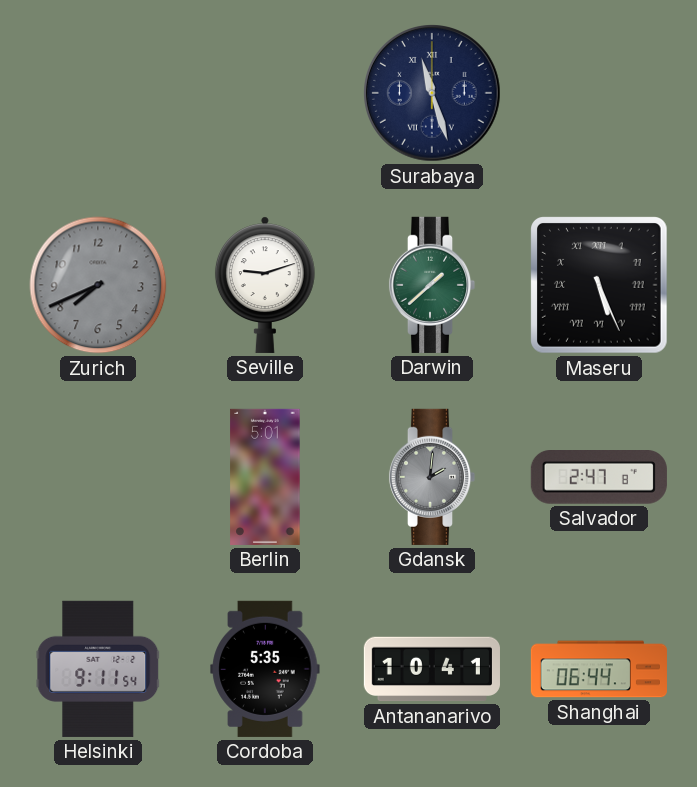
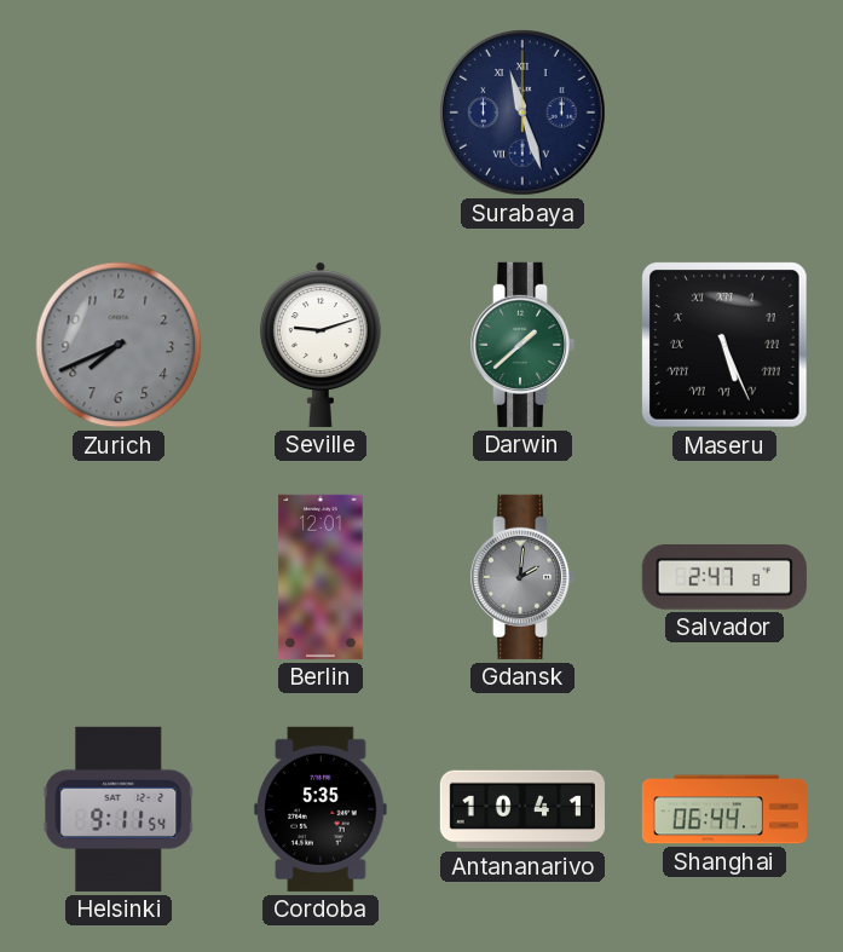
Berlin: 5:01 -> 12:01 (321, 577)
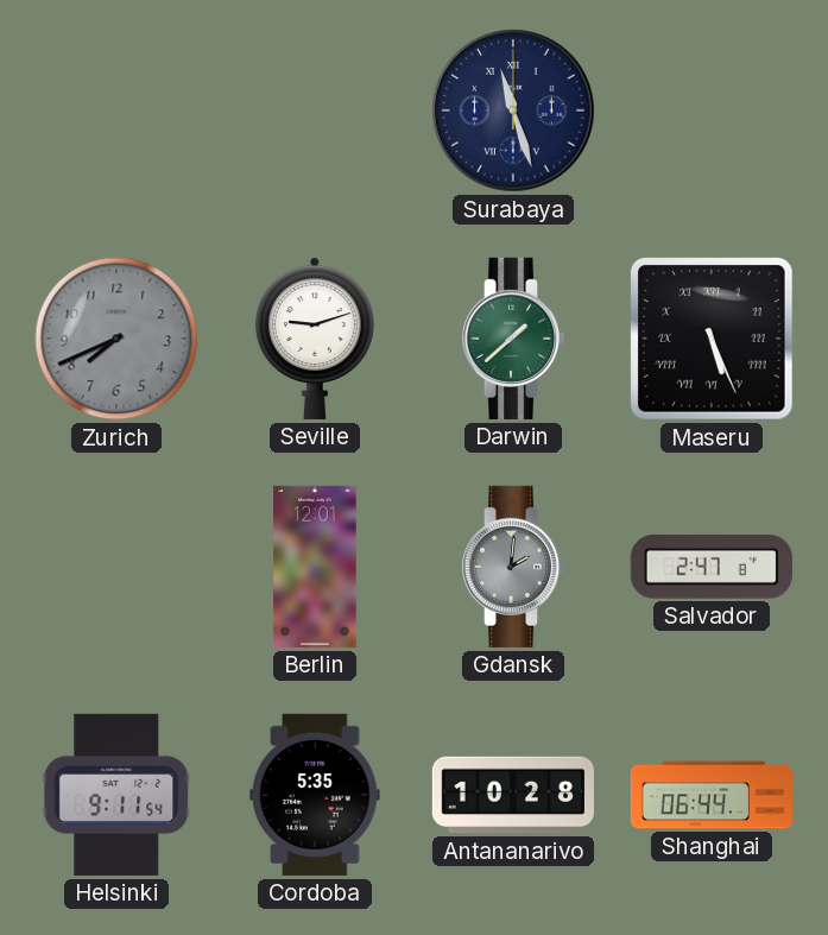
Antananarivo: 10:41 -> 10:28 (513, 795)
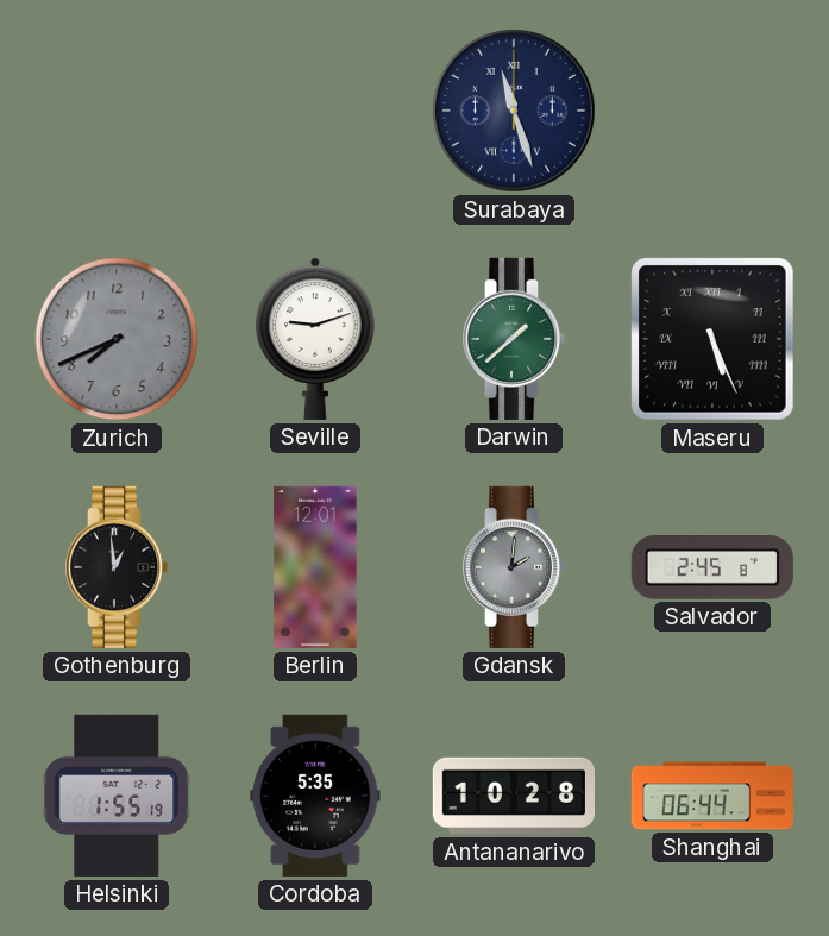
Gothenburg: none -> 12:59 (117, 567)
Salvador: 2:47 -> 2:45 (712, 568)
Helsinki: 9:11 -> 1:55 (117, 796)
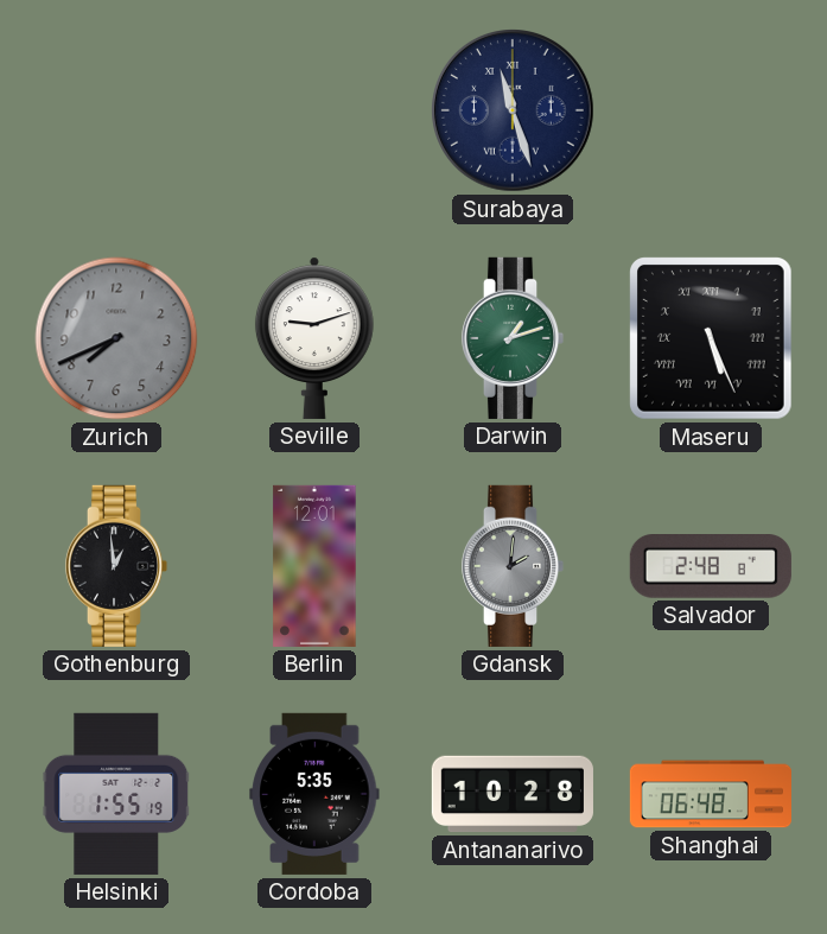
Darwin: 1:38 -> 1:12 (513, 338)
Salvador: 2:45 -> 2:48 (711, 567)
Shanghai: 06:44 -> 06:48 (711, 794)
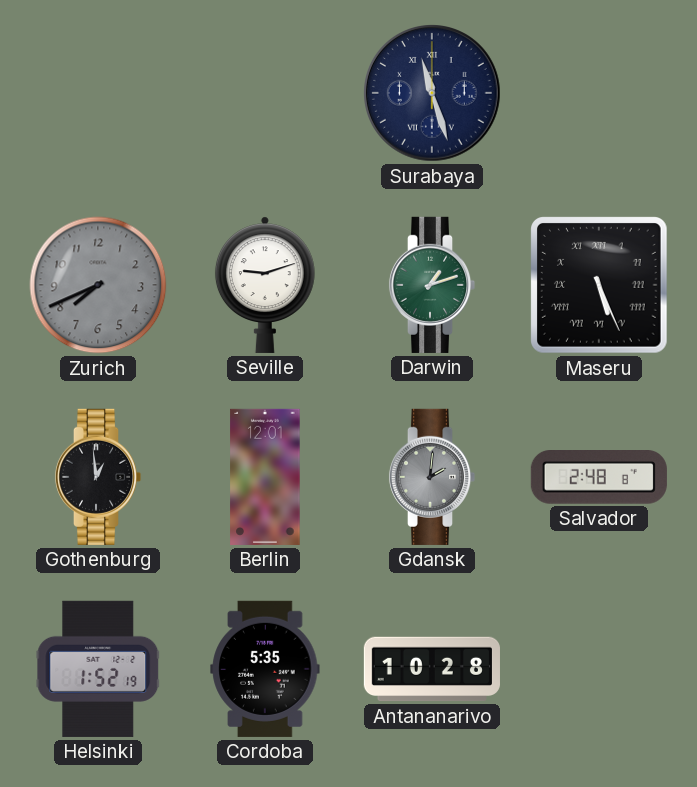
Helsinki: 1:55 -> 1:52 (98, 669)
Shanghai: 06:48 -> none (711, 794)
